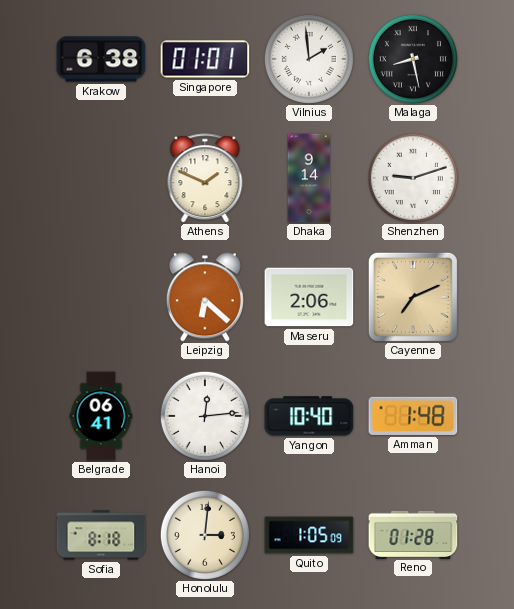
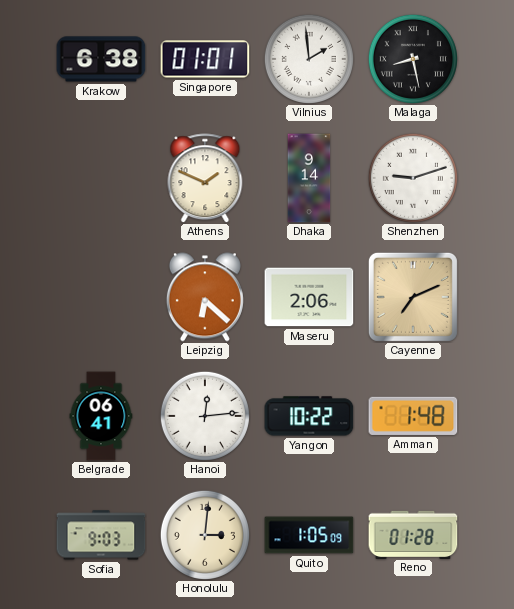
Yangon: 10:40 -> 10:22 (309, 416)
Sofia: 8:18 -> 9:03 (101, 535)
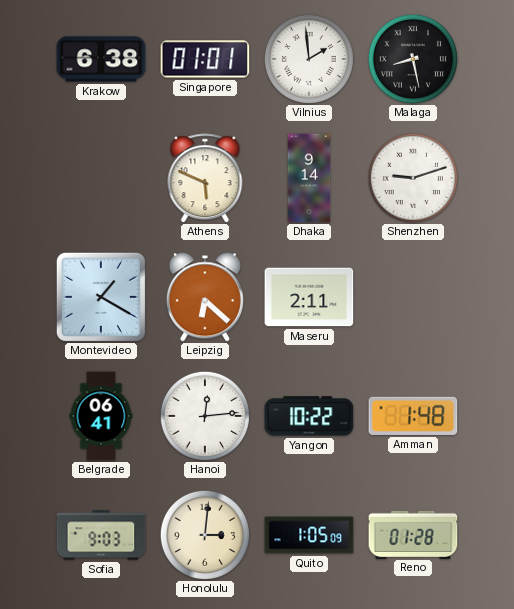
Athens: 1:49 -> 5:49 (205, 178)
Montevideo: none -> 1:20 (101, 297)
Maseru: 2:06 -> 2:11 (309, 297)
Cayenne: 7:11 -> none (413, 297)
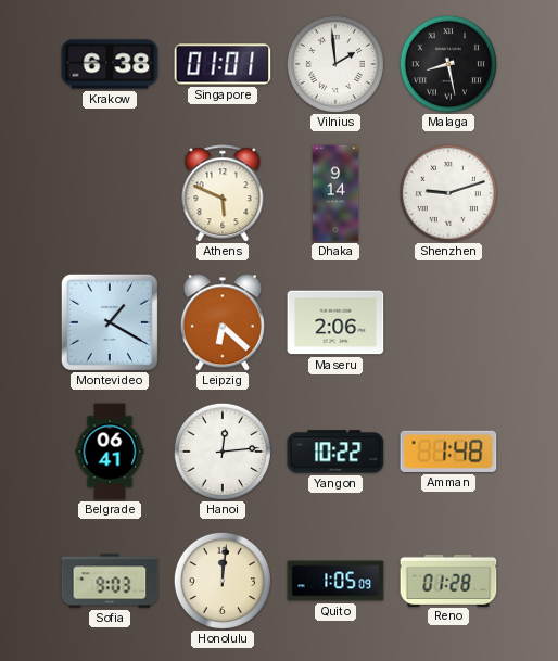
Maseru: 2:11 -> 2:06 (335, 322)
Honolulu: 3:01 -> 12:01 (223, 581)
